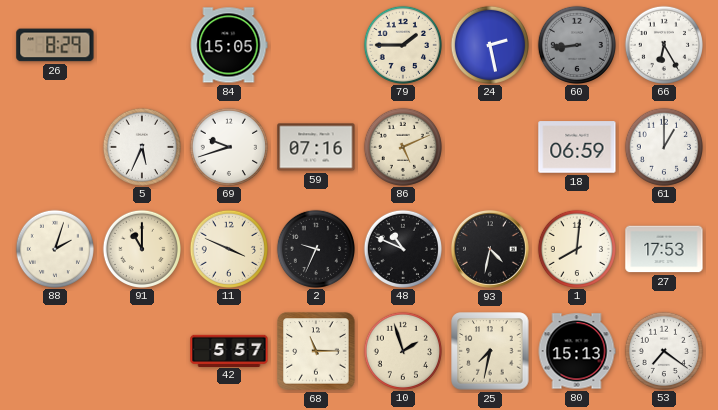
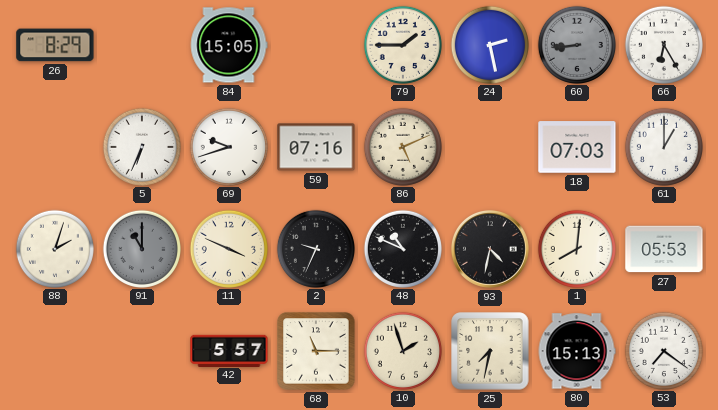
5: 5:34 -> 6:34 (141, 146)
18: 06:59 -> 07:03 (577, 147)
91 dial: cream -> grey (141, 248)
27: 17:53 -> 05:53 (664, 249)
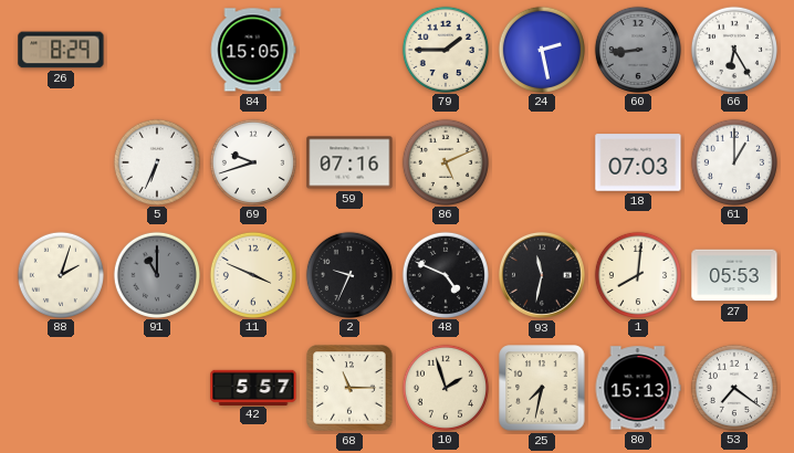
48: 10:49 -> 4:49 (445, 274)
93: 4:32 -> 11:32 (542, 275)
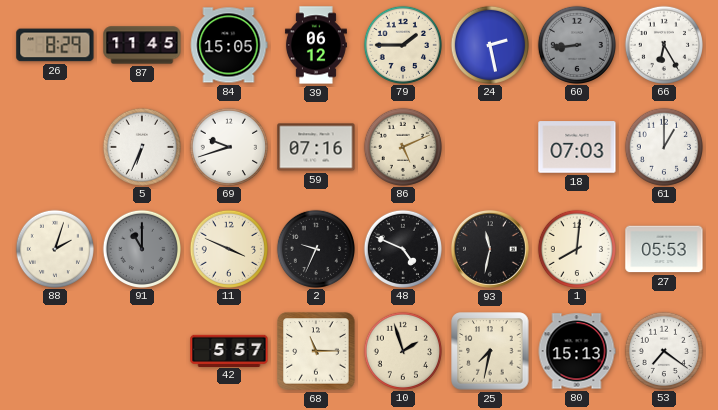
87: none -> 11:45 (142, 45)
39: none -> 06:12 (316, 45)
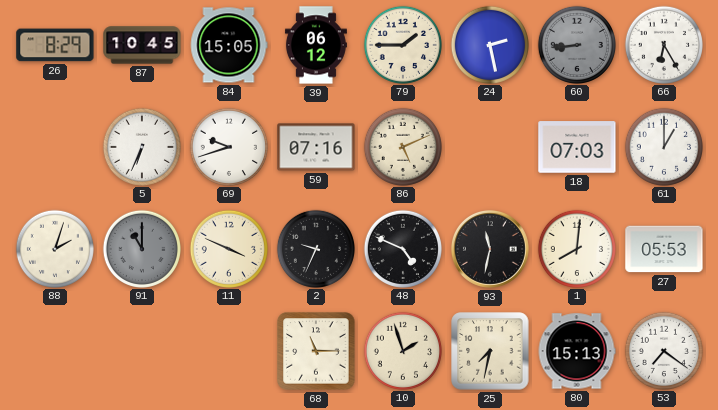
87: 11:45 -> 10:45 (142, 45)
42: 5:57 -> none (229, 350)
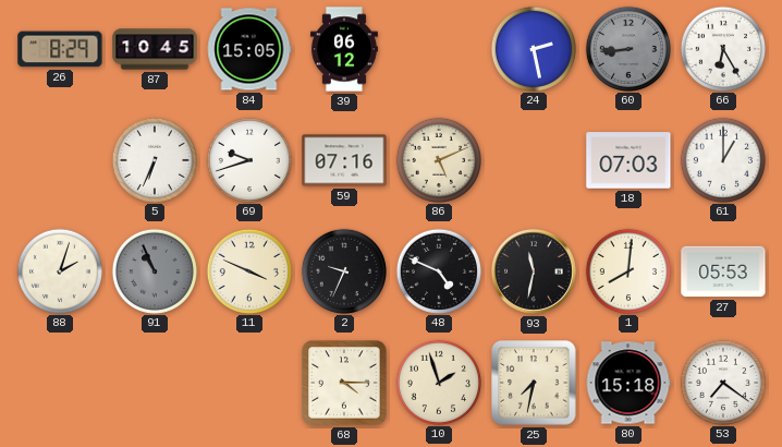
79: 1:45 -> none (402, 44)
91: 11:00 -> 10:56 (154, 270)
68: 11:15 -> 4:15 (344, 383)
80: 15:13 -> 15:18 (628, 383)
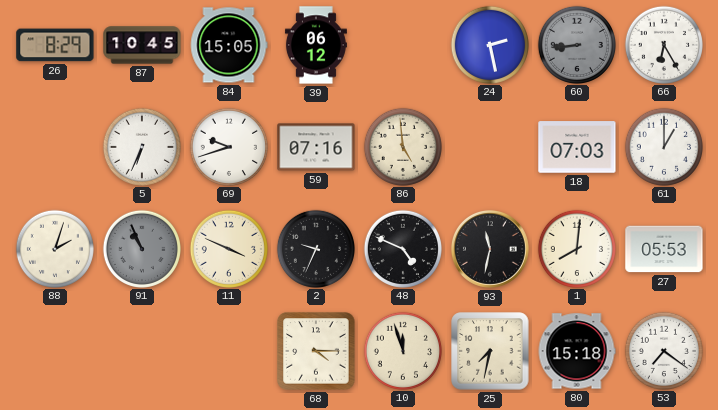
86: 5:11 -> 4:59 (402, 146)
10: 1:57 -> 11:57 (402, 350)
